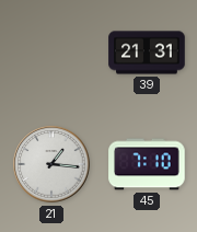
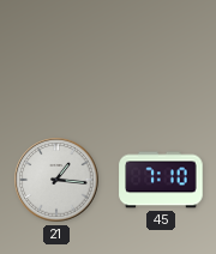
39: 21:31 -> none (147, 53)
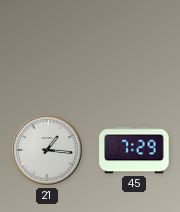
45: 7:10 -> 7:29 (134, 150)
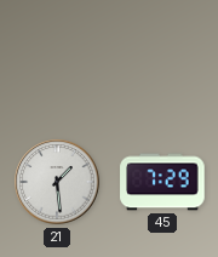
21: 1:16 -> 1:29 (57, 182)
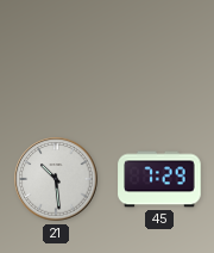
21: 1:29 -> 10:29 (56, 179)
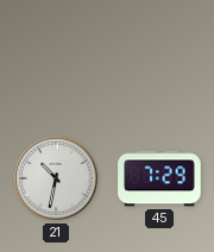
21: 10:29 -> 10:32 (56, 178)
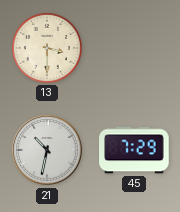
13: none -> 3:30 (47, 48)
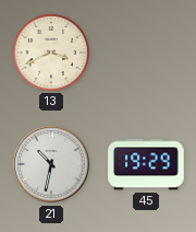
13: 3:30 -> 3:41 (51, 53)
45: 7:29 -> 19:29 (146, 164)
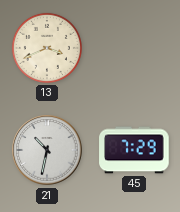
45: 19:29 -> 7:29 (134, 150)
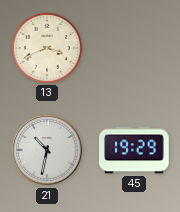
45: 7:29 -> 19:29 (134, 150)
